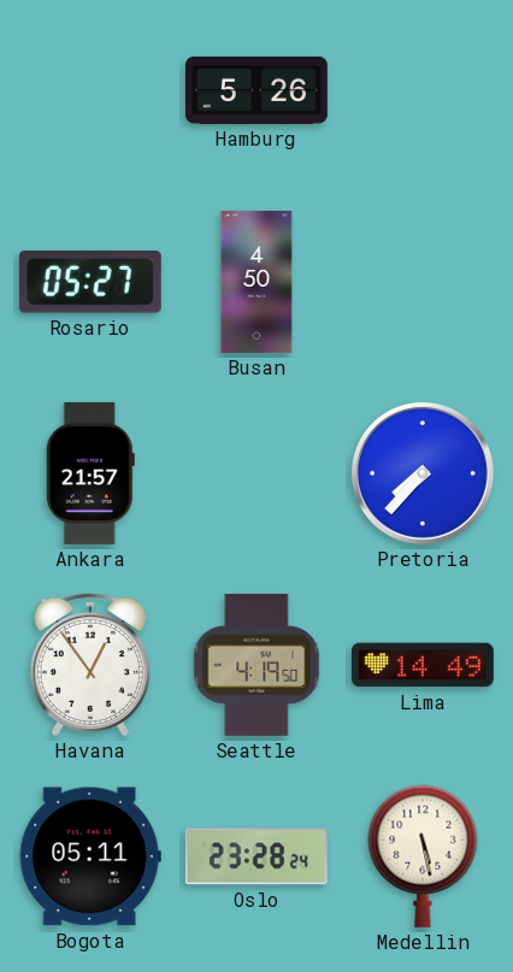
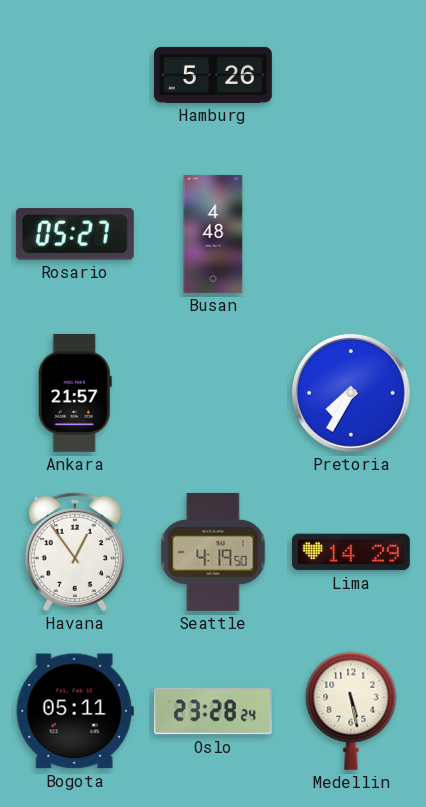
Busan: 4:50 -> 4:48 (213, 234)
Pretoria: 7:37 -> 7:35 (351, 393)
Lima: 14:49 -> 14:29 (351, 552)
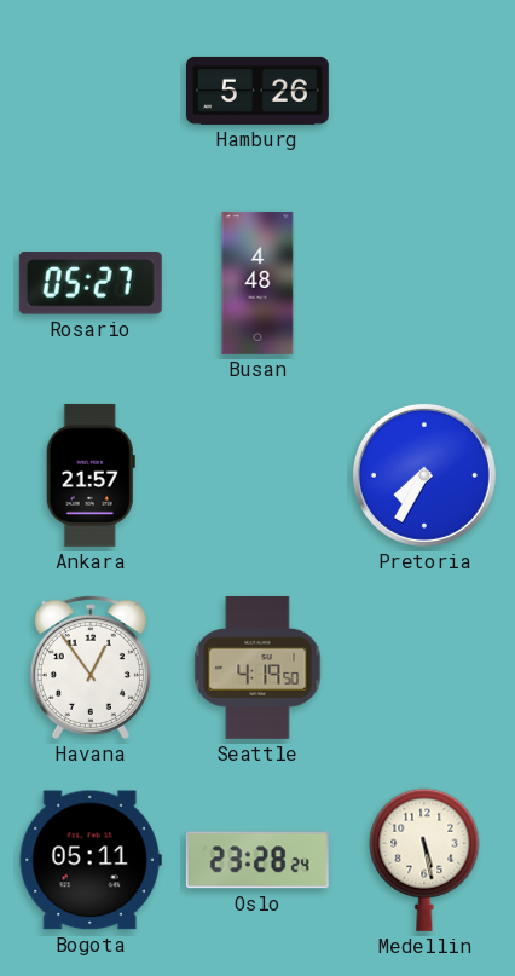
Lima: 14:29 -> none (351, 552)
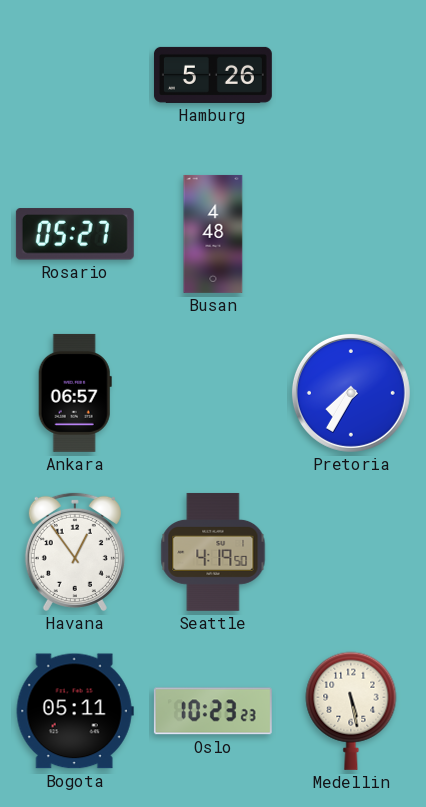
Ankara: 21:57 -> 06:57 (75, 393)
Oslo: 23:28 -> 10:23 (213, 711)
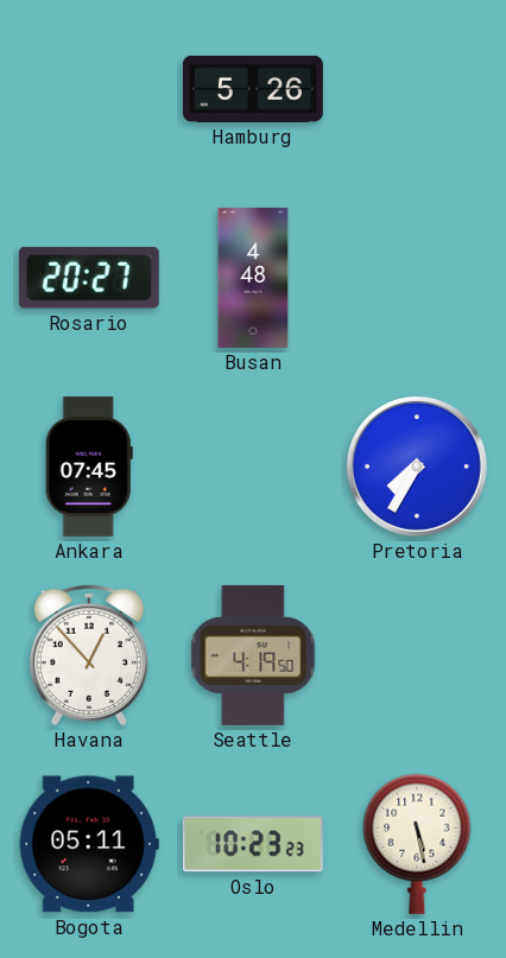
Rosario: 05:27 -> 20:27 (89, 278)
Ankara: 06:57 -> 07:45 (89, 467)
Havana: 12:54 -> 12:53 (89, 655)
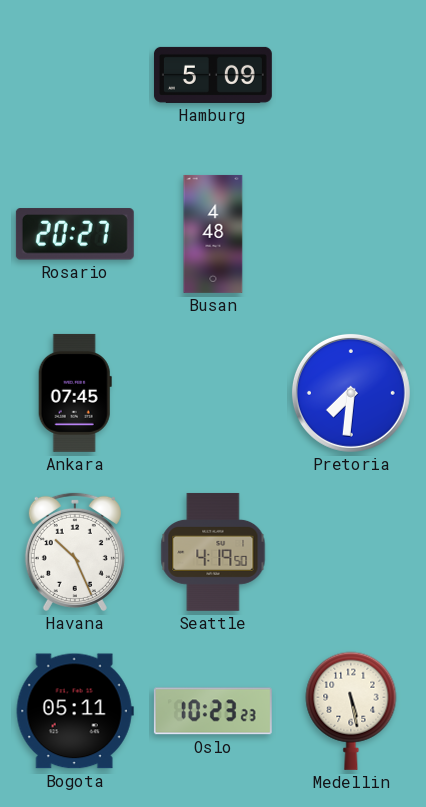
Hamburg: 5:26 -> 5:09 (213, 75)
Pretoria: 7:35 -> 7:31 (351, 393)
Havana: 12:53 -> 10:26 (75, 552)
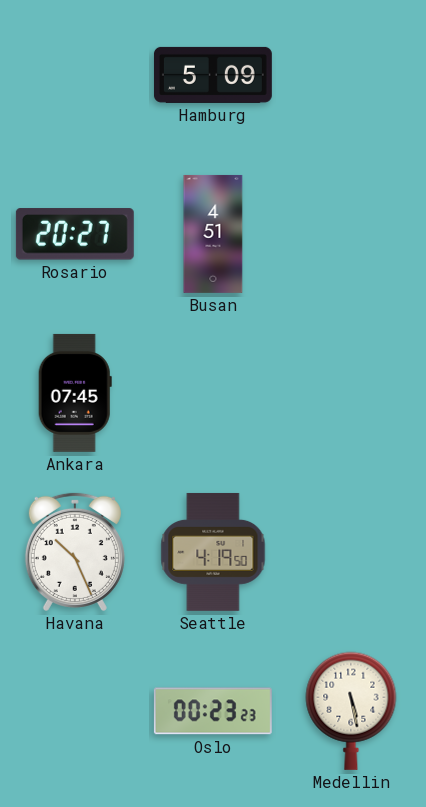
Busan: 4:48 -> 4:51 (213, 234)
Pretoria: 7:31 -> none (351, 393)
Bogota: 05:11 -> none (75, 711)
Oslo: 10:23 -> 00:23 (213, 711)
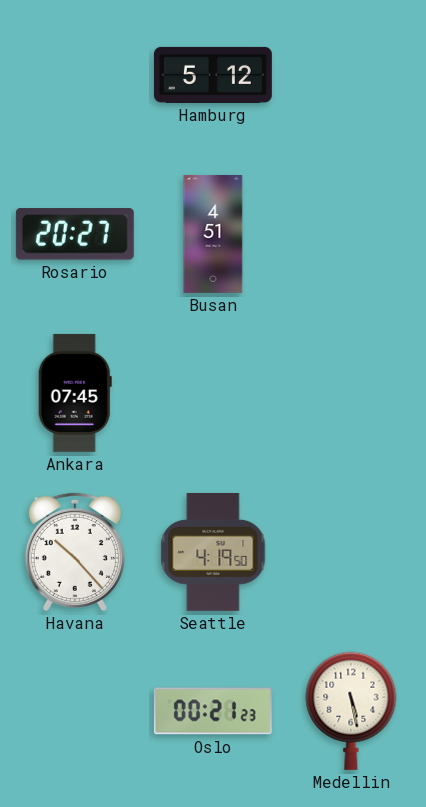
Hamburg: 5:09 -> 5:12 (213, 75)
Havana: 10:26 -> 10:23 (75, 552)
Oslo: 00:23 -> 00:21 (213, 711)
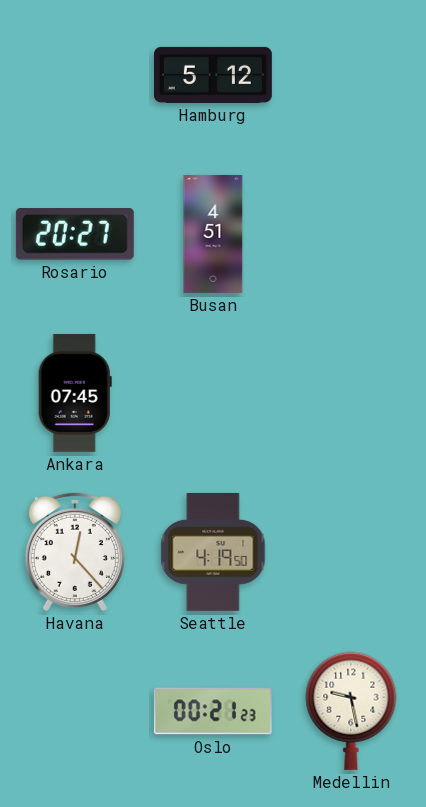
Havana: 10:23 -> 12:23 (75, 552)
Medellin: 5:28 -> 9:28 (351, 711)
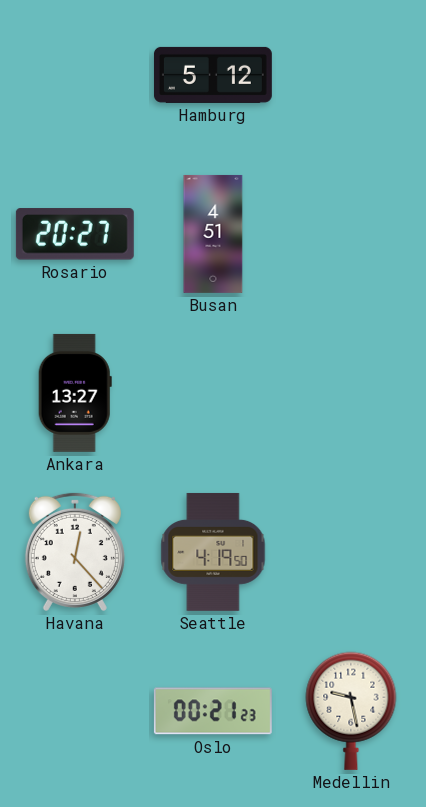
Ankara: 07:45 -> 13:27 (75, 393)
